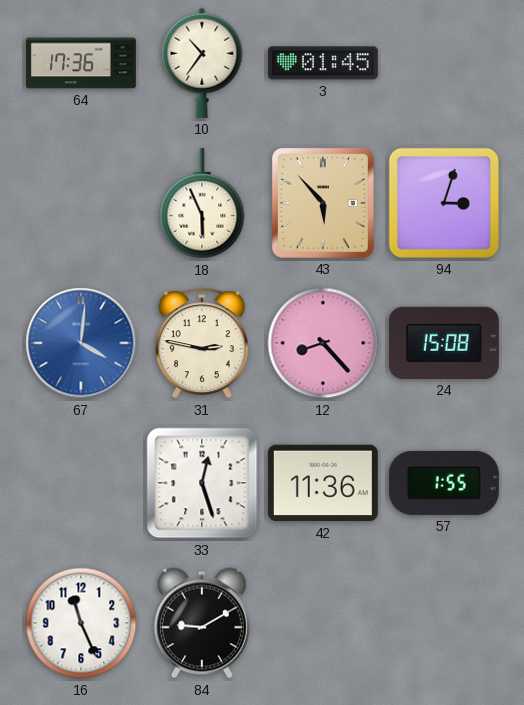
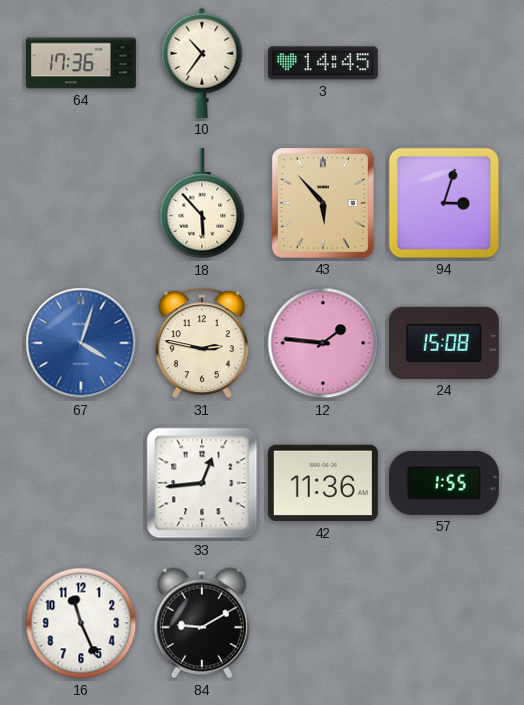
3: 01:45 -> 14:45 (323, 63)
18: 5:56 -> 5:53 (202, 203)
67: 4:01 -> 4:03 (81, 343)
12: 8:23 -> 1:46 (323, 343)
33: 12:27 -> 12:44 (202, 483)
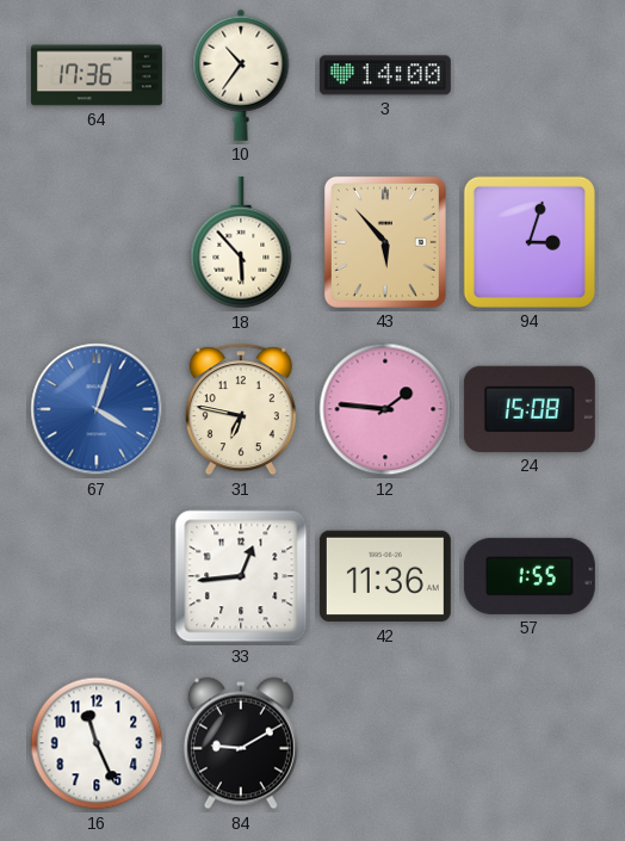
3: 14:45 -> 14:00 (385, 75)
31: 2:47 -> 6:47 (241, 409)
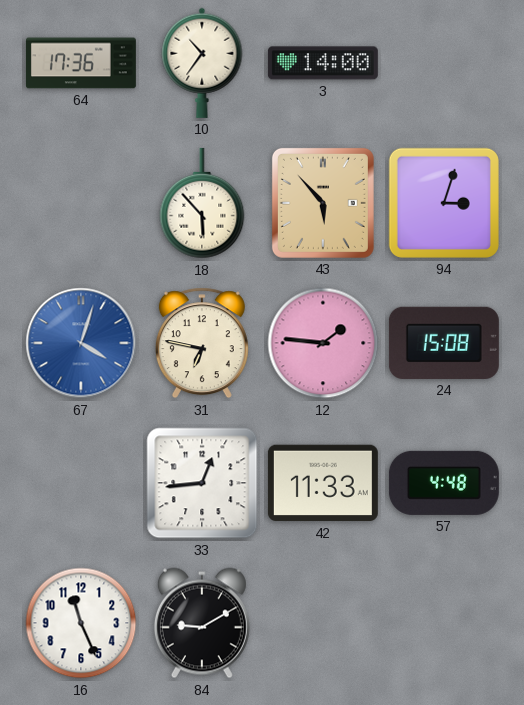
42: 11:36 -> 11:33 (323, 483)
57: 1:55 -> 4:48 (444, 483)
